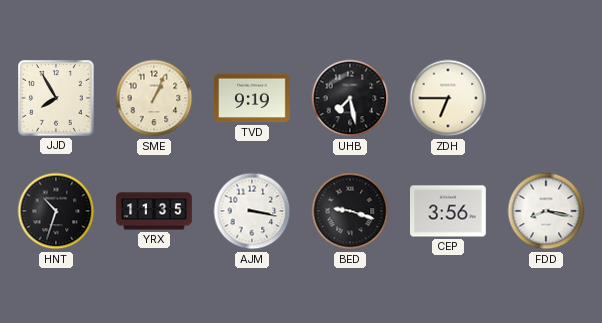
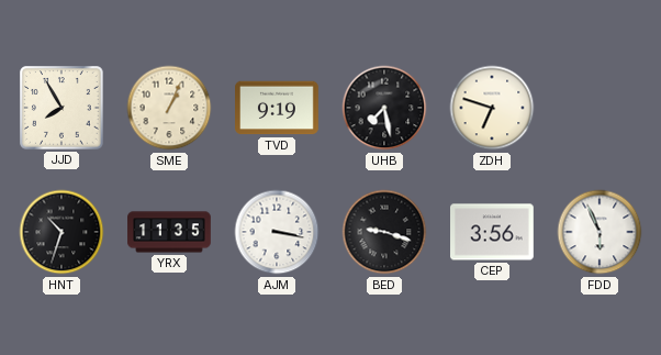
ZDH: 6:45 -> 6:48 (492, 108)
FDD: 8:17 -> 5:56 (600, 232)
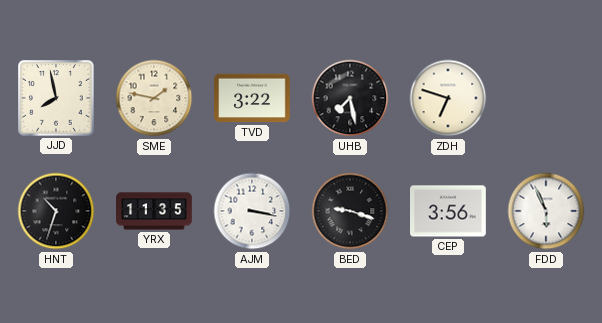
JJD: 7:55 -> 7:58 (56, 98)
SME: 1:04 -> 1:47 (154, 98)
TVD: 9:19 -> 3:22 (253, 98)
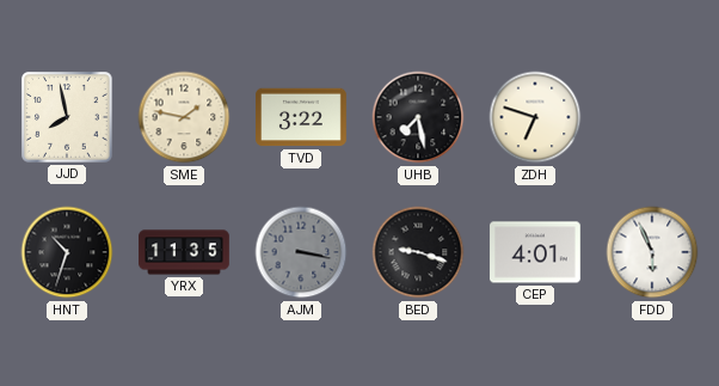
AJM dial: white -> grey (301, 252)
CEP: 3:56 -> 4:01 (536, 252)
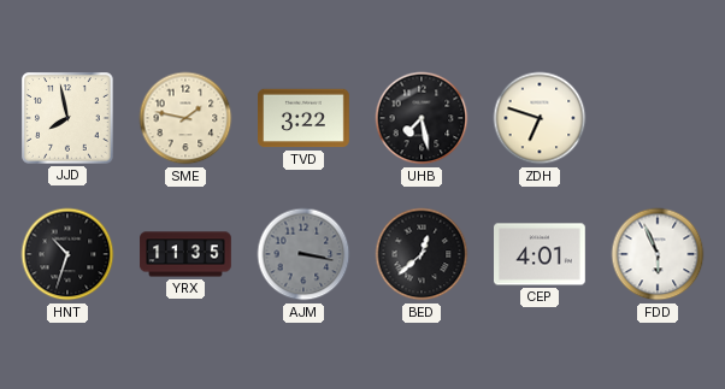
BED: 9:18 -> 12:38 (422, 254)
